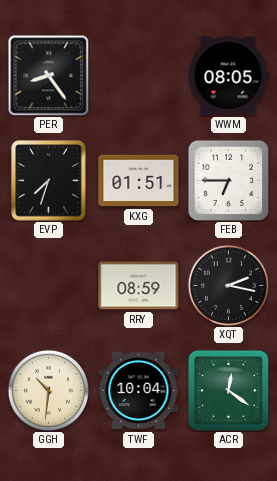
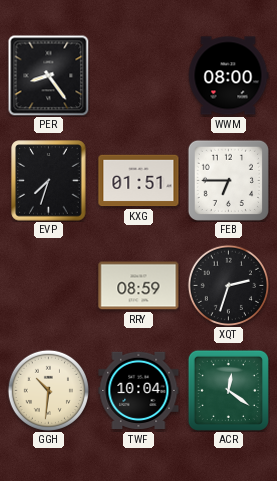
WWM: 08:05 -> 08:00 (228, 76)
XQT: 2:17 -> 2:33 (228, 285)
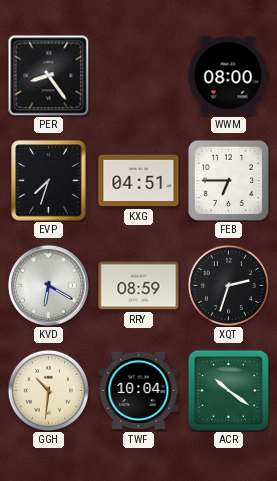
KXG: 01:51 -> 04:51 (139, 181)
KVD: none -> 6:20 (48, 285)
ACR: 12:21 -> 10:21 (228, 390)
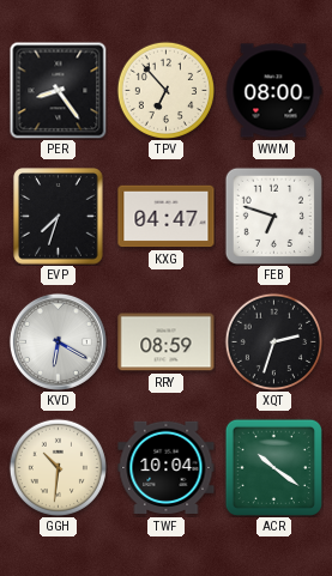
TPV: none -> 6:53 (165, 90)
KXG: 04:51 -> 04:47 (167, 217)
FEB: 6:45 -> 6:48 (273, 216)
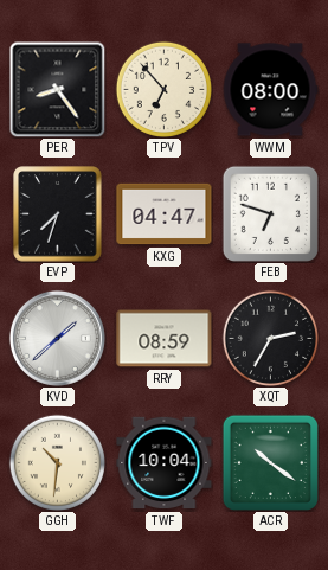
KVD: 6:20 -> 1:38 (57, 338)
XQT: 2:33 -> 2:35 (270, 338)
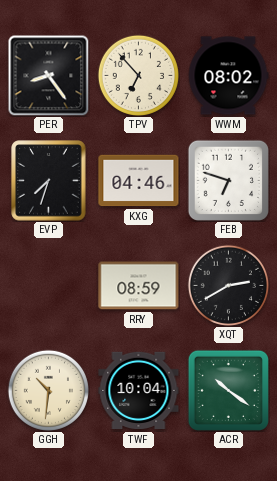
WWM: 08:00 -> 08:02 (228, 76)
KXG: 04:47 -> 04:46 (139, 181)
KVD: 1:38 -> none (57, 338)
XQT: 2:35 -> 2:40 (228, 285)
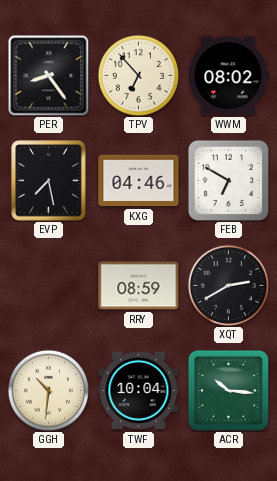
EVP: 7:33 -> 7:28 (49, 181)
FEB: 6:48 -> 6:50 (228, 180)
ACR: 10:21 -> 10:16 (228, 390)
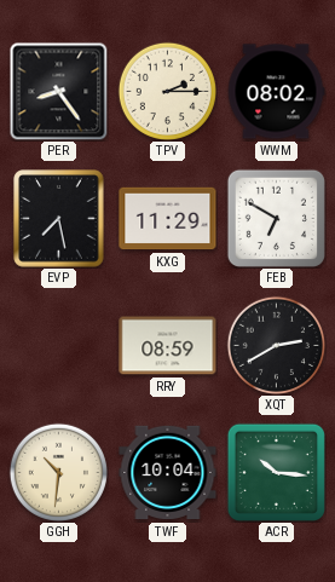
TPV: 6:53 -> 2:15 (167, 91)
KXG: 04:46 -> 11:29 (168, 219)
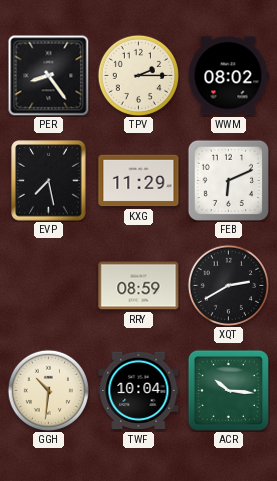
FEB: 6:50 -> 6:11 (228, 180)
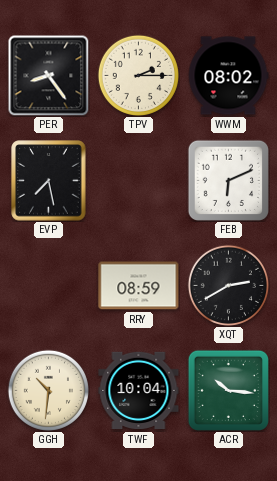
KXG: 11:29 -> none (139, 181)
